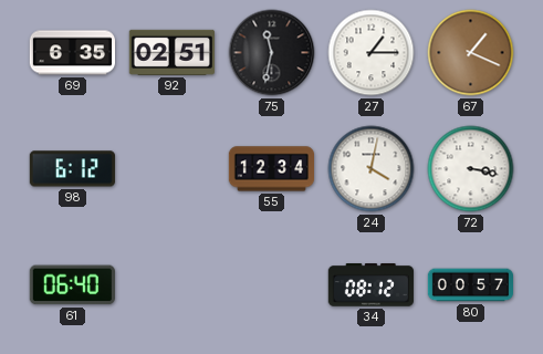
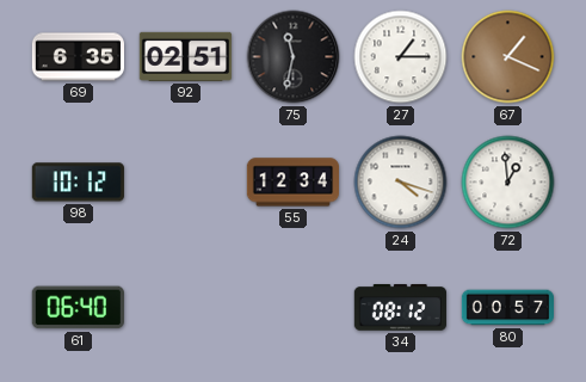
98: 6:12 -> 10:12 (78, 183)
24: 4:02 -> 4:18 (401, 183)
72: 3:17 -> 12:59 (508, 183)
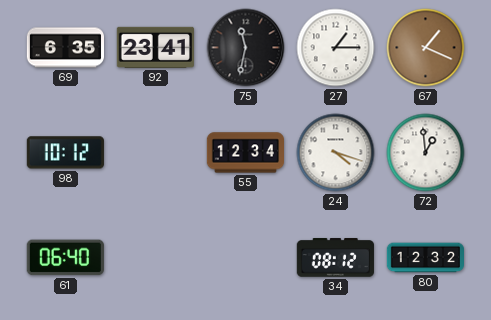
92: 02:51 -> 23:41 (155, 47)
80: 00:57 -> 12:32 (425, 258)
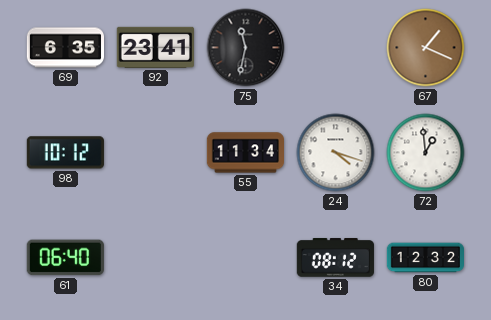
27: 1:15 -> none (336, 48)
55: 12:34 -> 11:34 (245, 153)
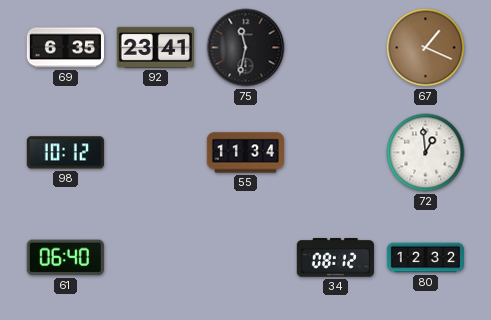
24: 4:18 -> none (336, 153)
